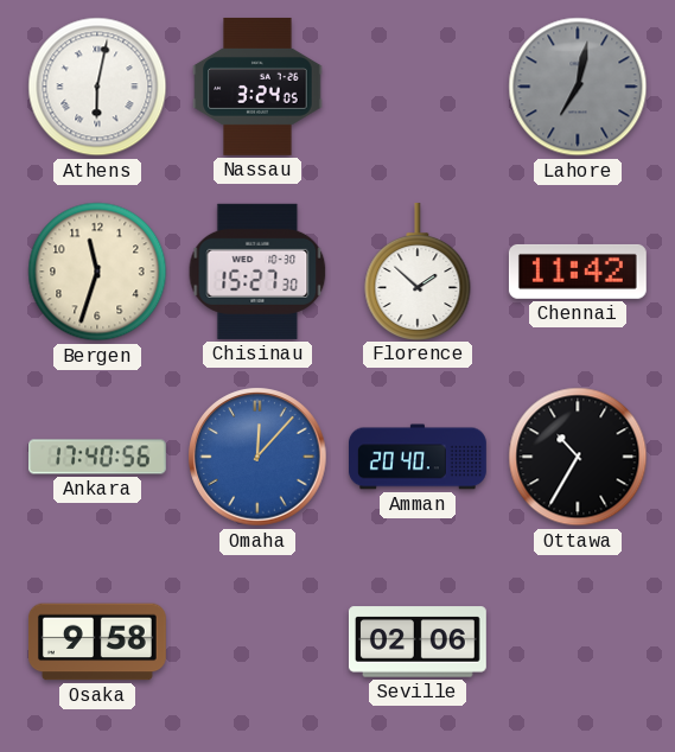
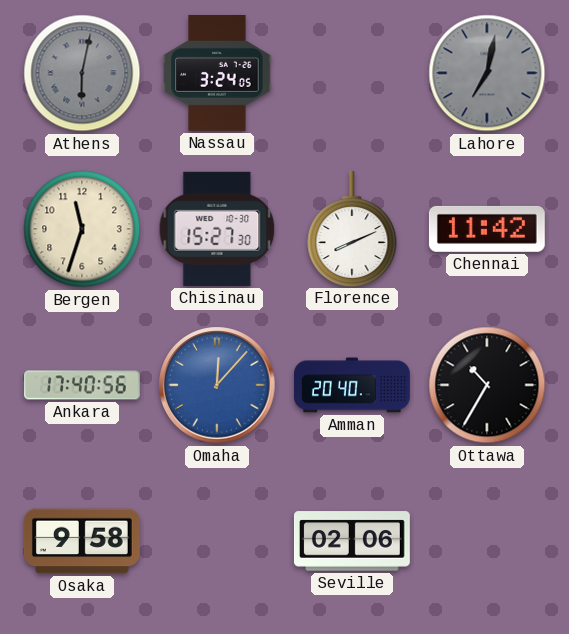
Athens dial: white -> grey (82, 73)
Florence: 1:52 -> 8:11 (352, 228)
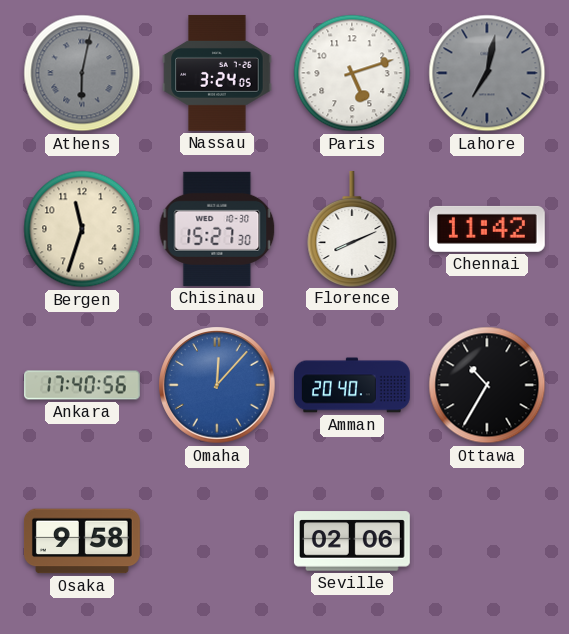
Paris: none -> 5:12 (352, 73)
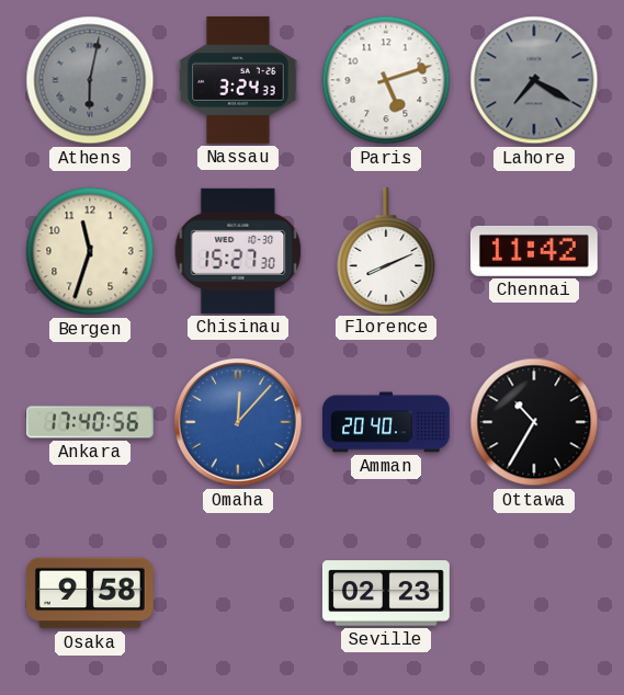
Nassau: 3:24:05 -> 3:24:33 (238, 80)
Lahore: 7:02 -> 7:20 (534, 80)
Seville: 02:06 -> 02:23 (386, 593)
